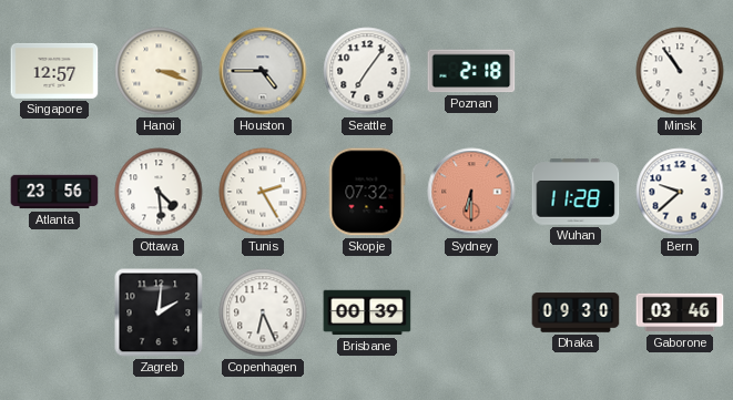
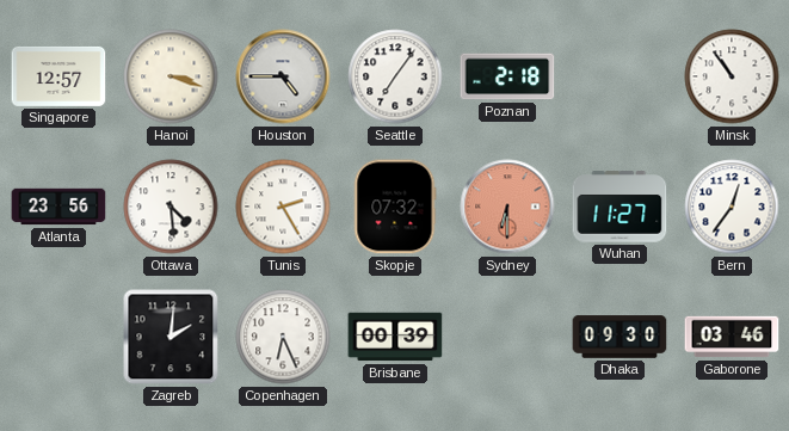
Wuhan: 11:28 -> 11:27 (620, 207)
Bern: 9:38 -> 12:36 (732, 207)
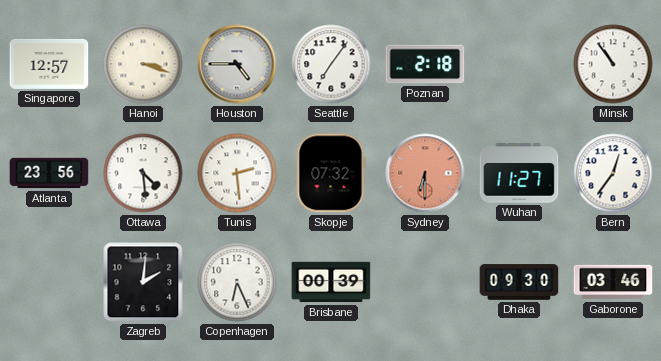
Tunis: 2:25 -> 2:29 (237, 173)
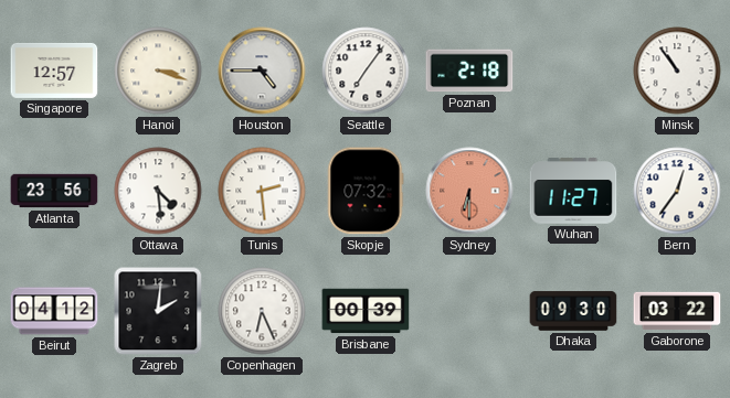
Beirut: none -> 04:12 (54, 311)
Gaborone: 03:46 -> 03:22 (677, 311)
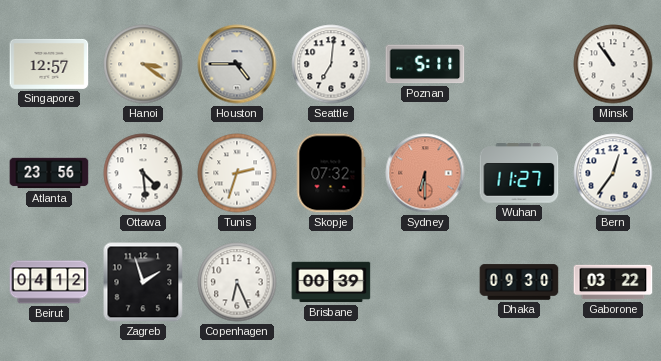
Hanoi: 3:18 -> 3:21 (143, 64)
Seattle: 7:06 -> 7:01 (331, 64)
Poznan: 2:18 -> 5:11 (425, 64)
Tunis: 2:29 -> 2:33 (237, 173)
Zagreb: 2:01 -> 1:57 (143, 282)
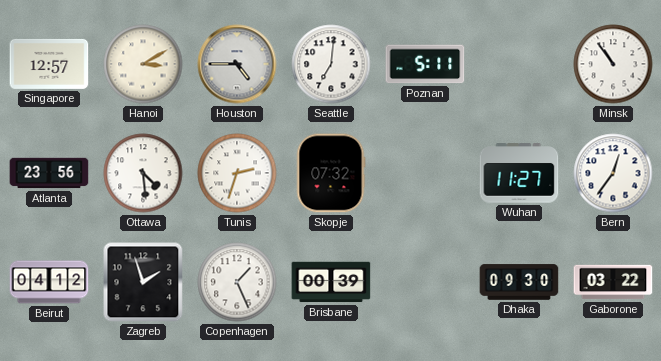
Hanoi: 3:21 -> 3:10 (143, 64)
Sydney: 6:30 -> none (425, 173)
Copenhagen: 6:26 -> 1:26 (237, 282)
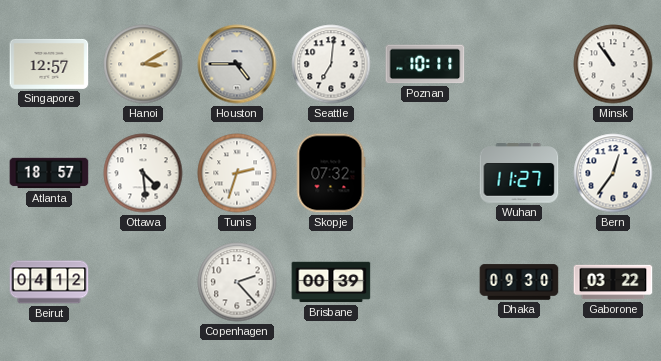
Poznan: 5:11 -> 10:11 (425, 64)
Atlanta: 23:56 -> 18:57 (49, 173)
Zagreb: 1:57 -> none (143, 282)
Copenhagen: 1:26 -> 2:23 (237, 282)
